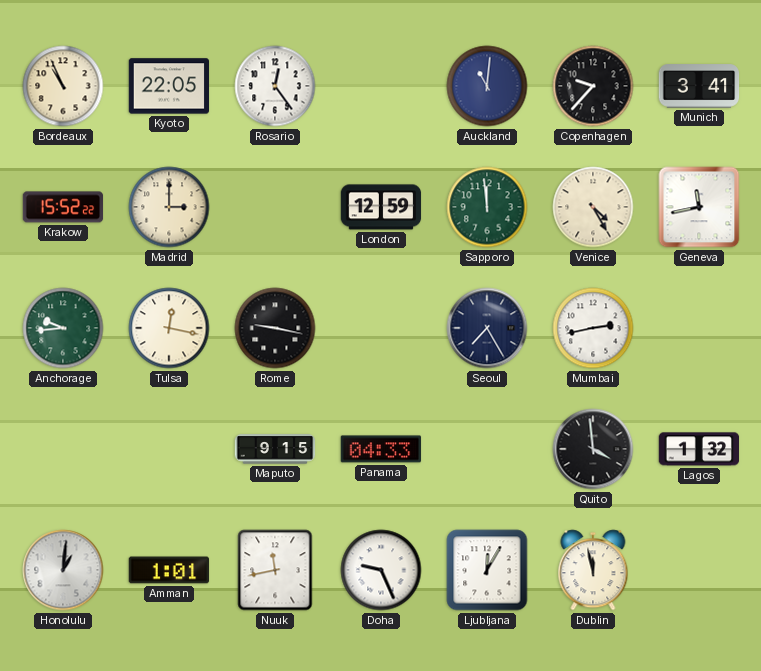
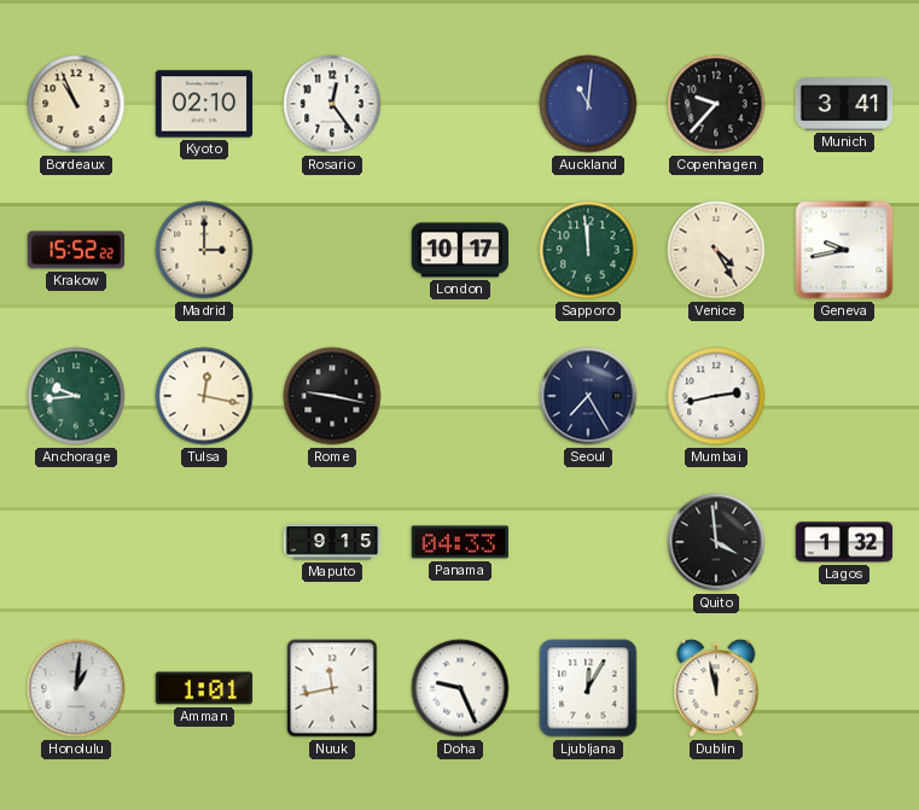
Kyoto: 22:05 -> 02:10 (204, 104)
London: 12:59 -> 10:17 (460, 250)
Geneva: 11:43 -> 9:43 (844, 250)
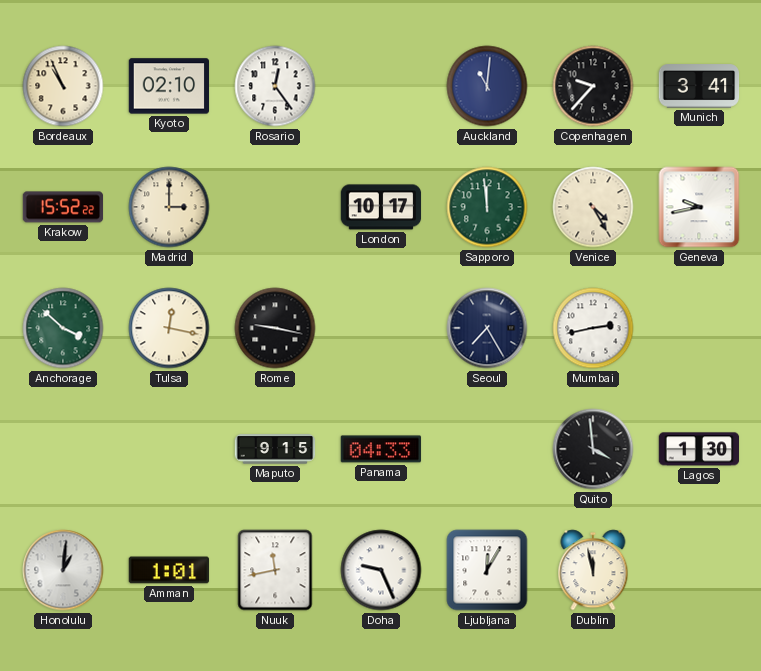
Anchorage: 9:44 -> 3:52 (63, 328)
Lagos: 1:32 -> 1:30 (699, 449)
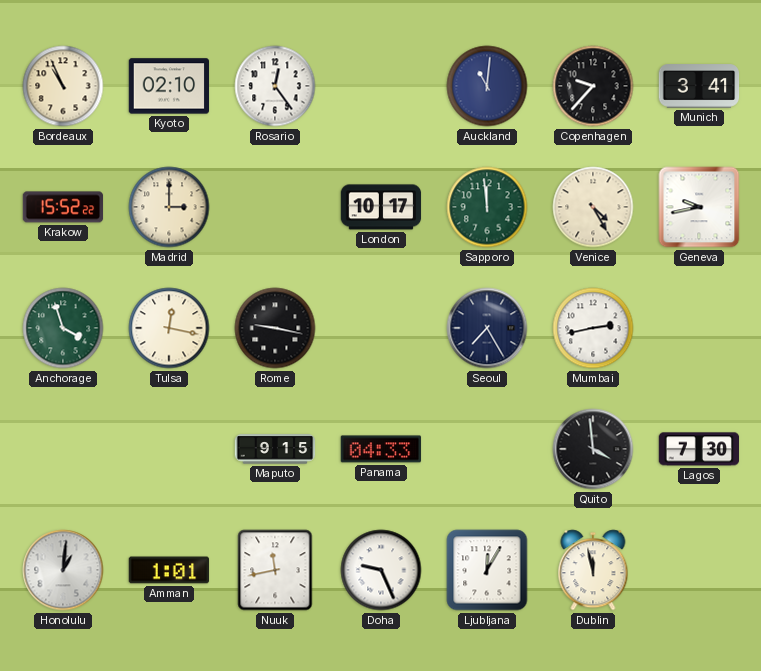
Anchorage: 3:52 -> 3:57 (63, 328)
Lagos: 1:30 -> 7:30 (699, 449)
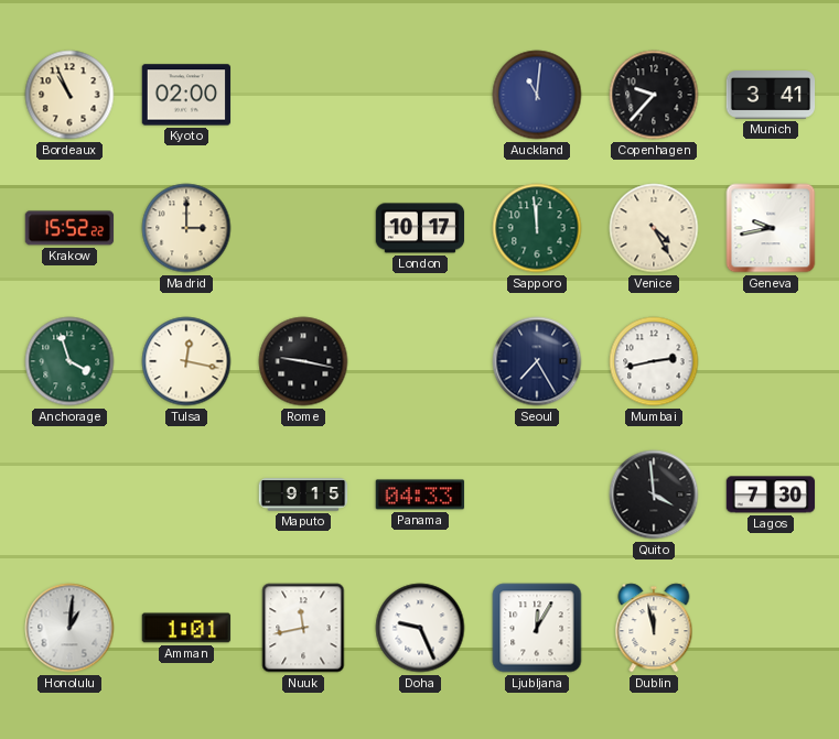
Kyoto: 02:10 -> 02:00 (186, 95)
Rosario: 12:24 -> none (275, 86)
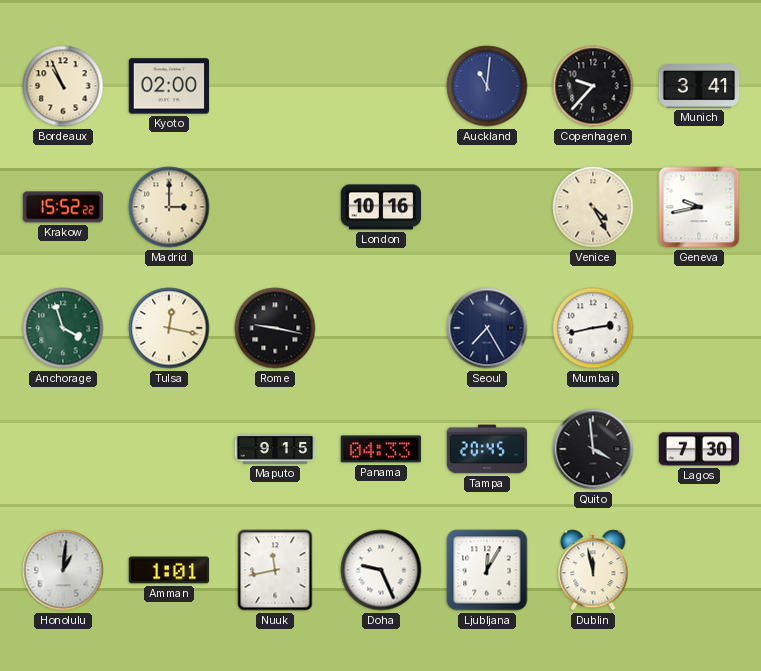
London: 10:17 -> 10:16 (381, 207)
Sapporo: 11:59 -> none (537, 228)
Tampa: none -> 20:45 (487, 449)
